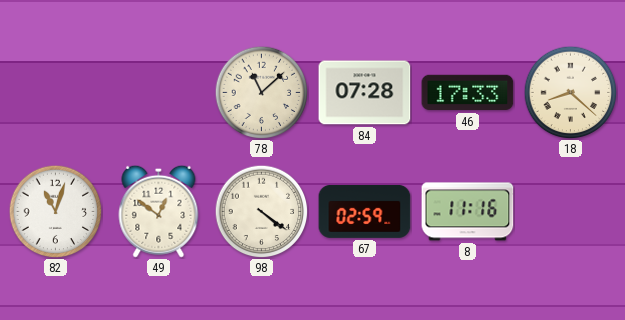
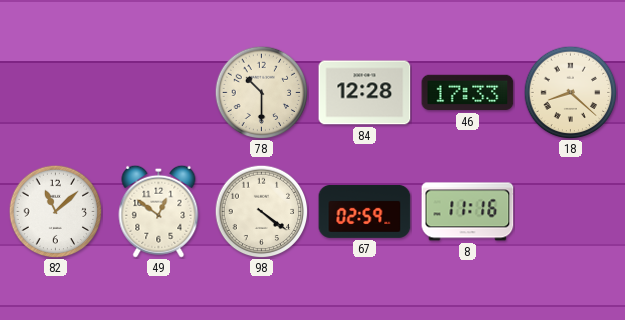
78: 11:08 -> 10:30 (261, 92)
84: 07:28 -> 12:28 (365, 93)
82: 11:03 -> 11:08 (55, 211)
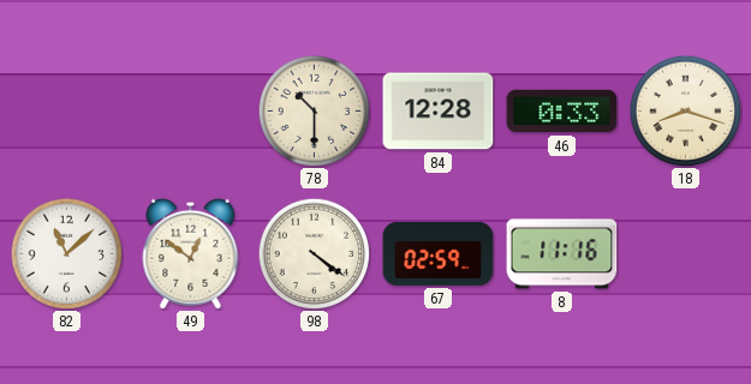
46: 17:33 -> 0:33 (562, 112)
18: 8:22 -> 8:18 (685, 110)
